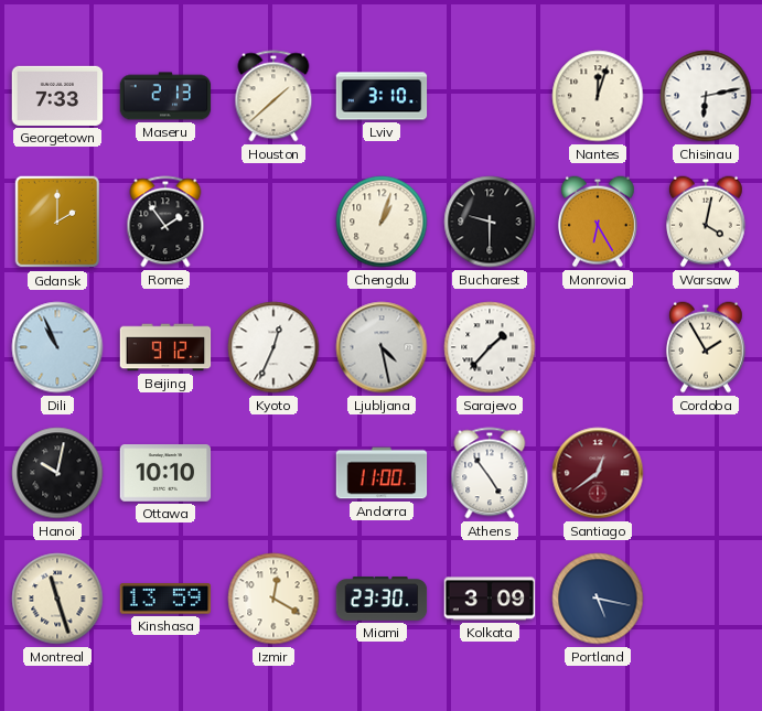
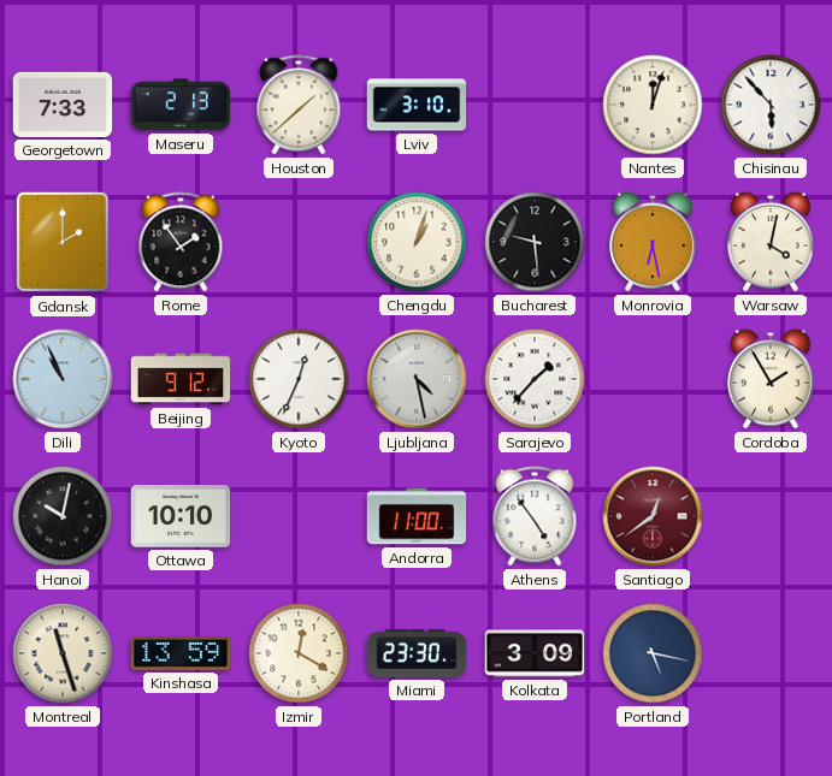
Chisinau: 6:13 -> 5:53 (771, 105)
Bucharest: 9:30 -> 9:29 (535, 242)
Monrovia: 6:25 -> 6:28 (653, 242)
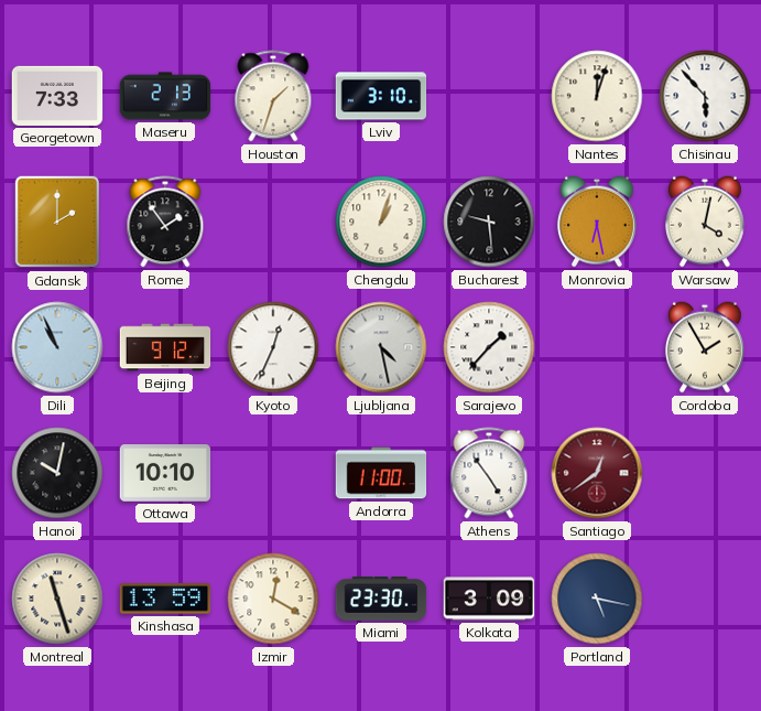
Houston: 1:38 -> 1:33 (273, 96)
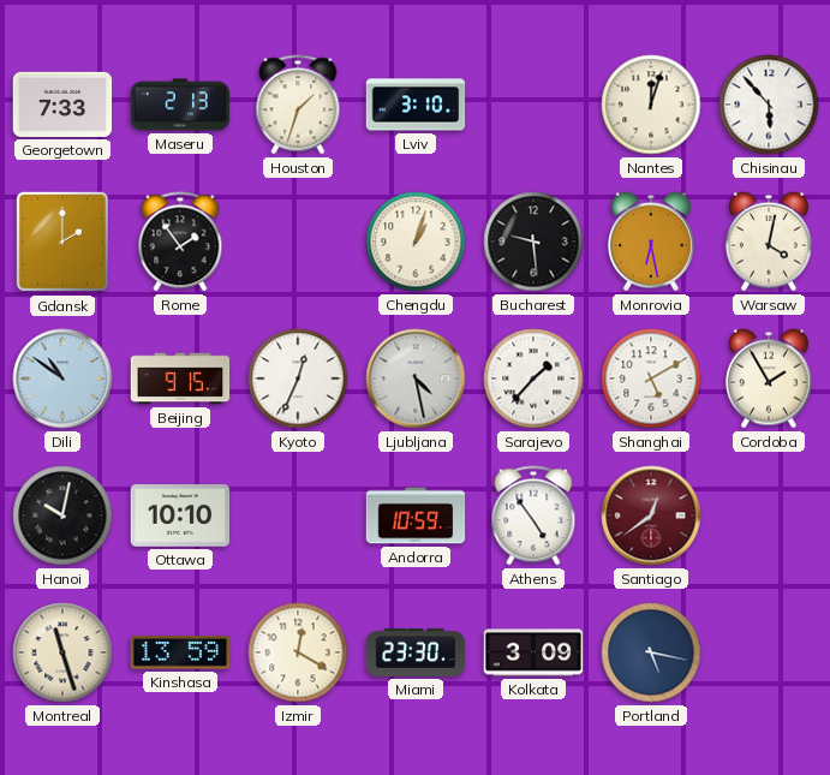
Dili: 10:56 -> 10:51 (62, 378)
Beijing: 9:12 -> 9:15 (180, 378)
Shanghai: none -> 5:10 (651, 378)
Andorra: 11:00 -> 10:59 (416, 515)
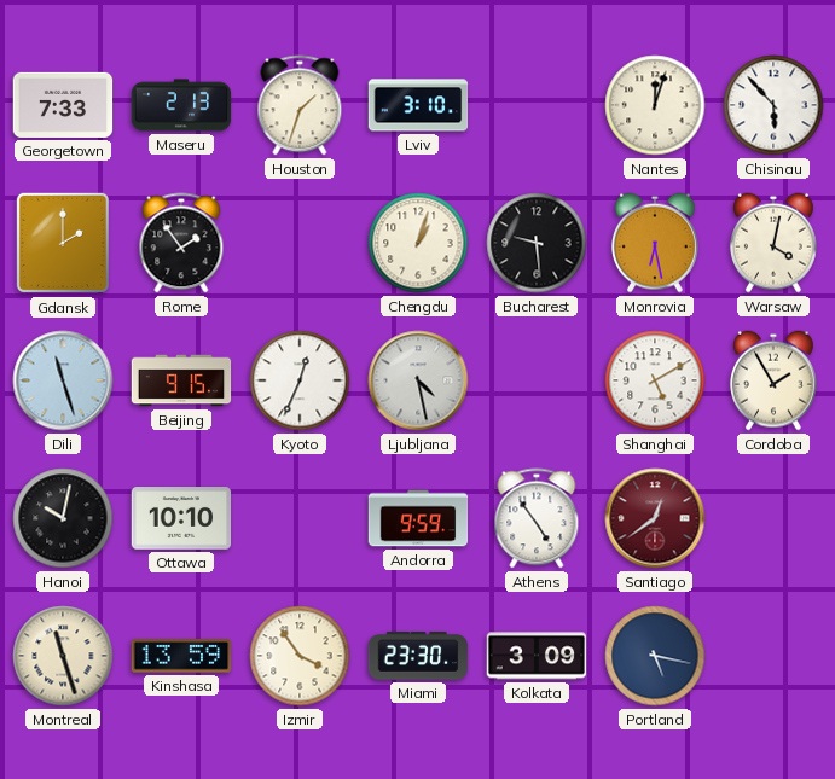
Dili: 10:51 -> 11:27 (63, 380)
Sarajevo: 1:37 -> none (533, 378)
Andorra: 10:59 -> 9:59 (418, 518)
Izmir: 12:20 -> 3:54 (300, 656)
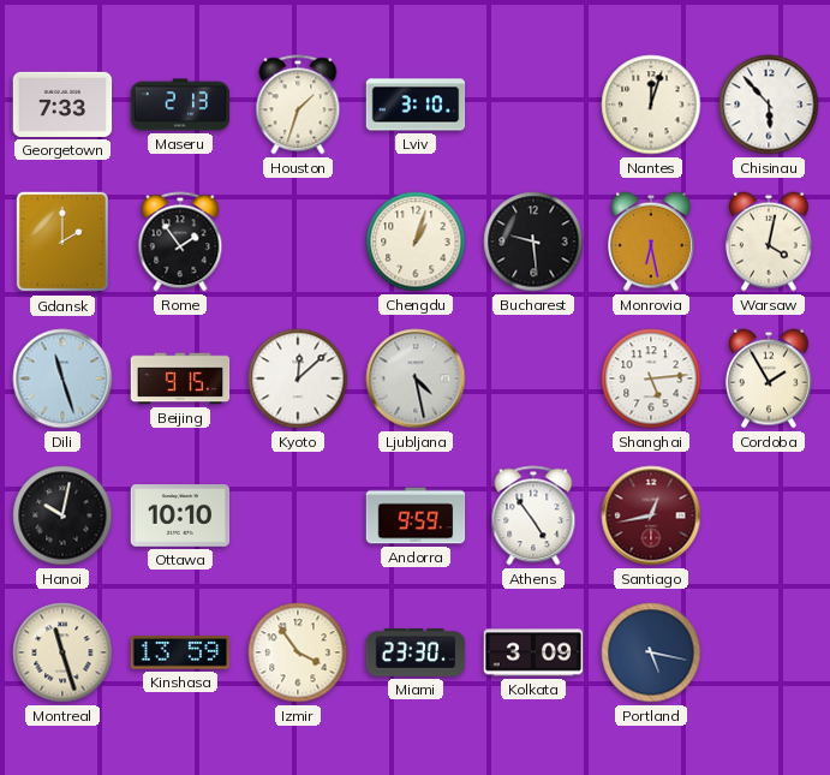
Kyoto: 12:34 -> 12:08 (298, 378)
Shanghai: 5:10 -> 5:14 (651, 378)
Santiago: 12:39 -> 12:43 (651, 515)
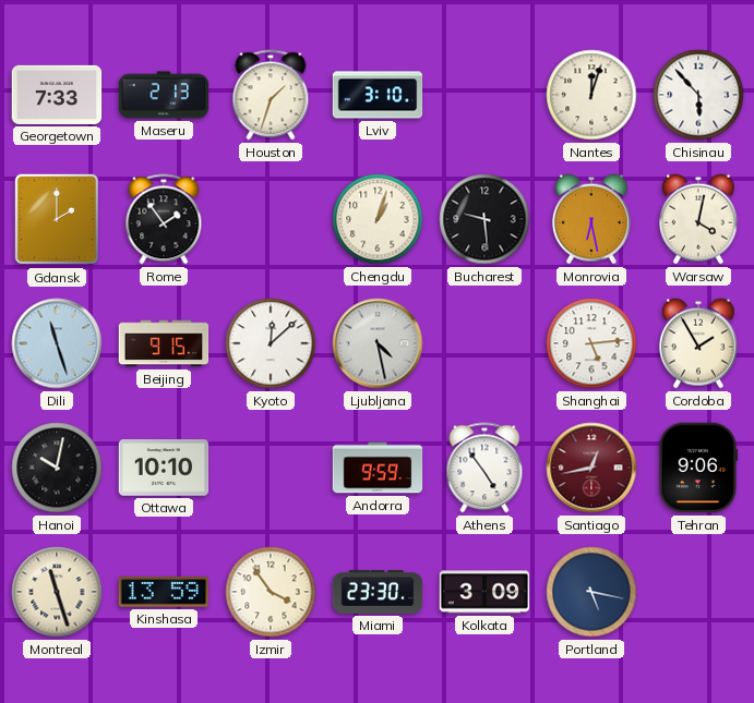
Tehran: none -> 9:06 (698, 468)
